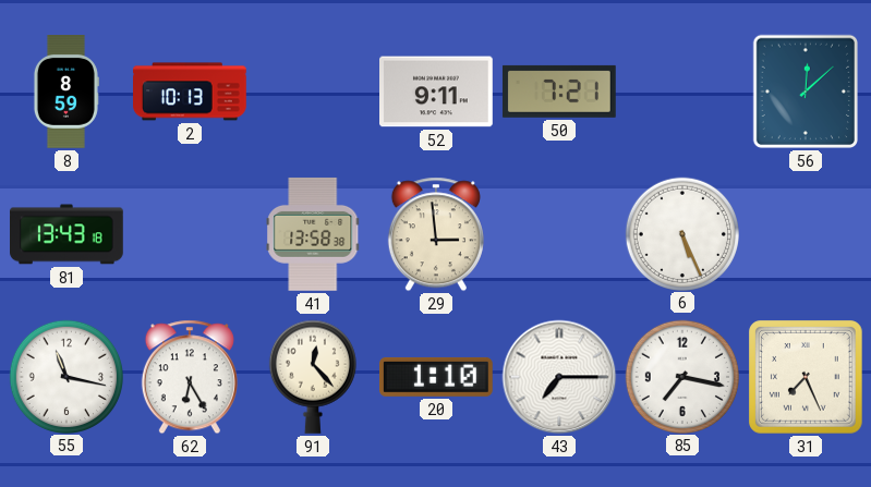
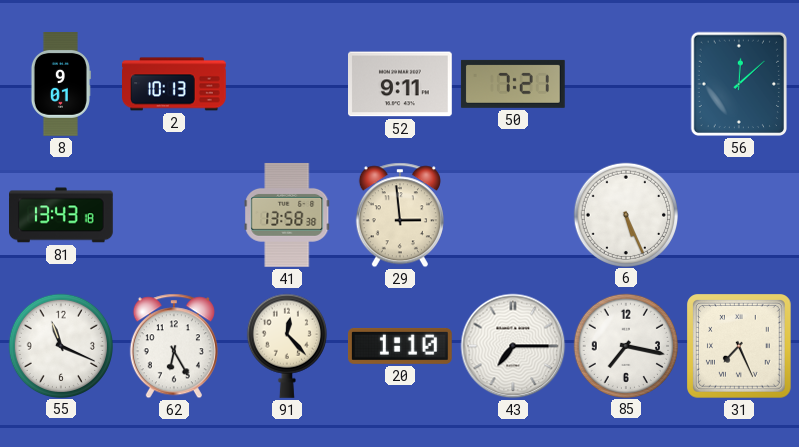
8: 8:59 -> 9:01 (60, 85)
55: 11:17 -> 11:19 (60, 345)
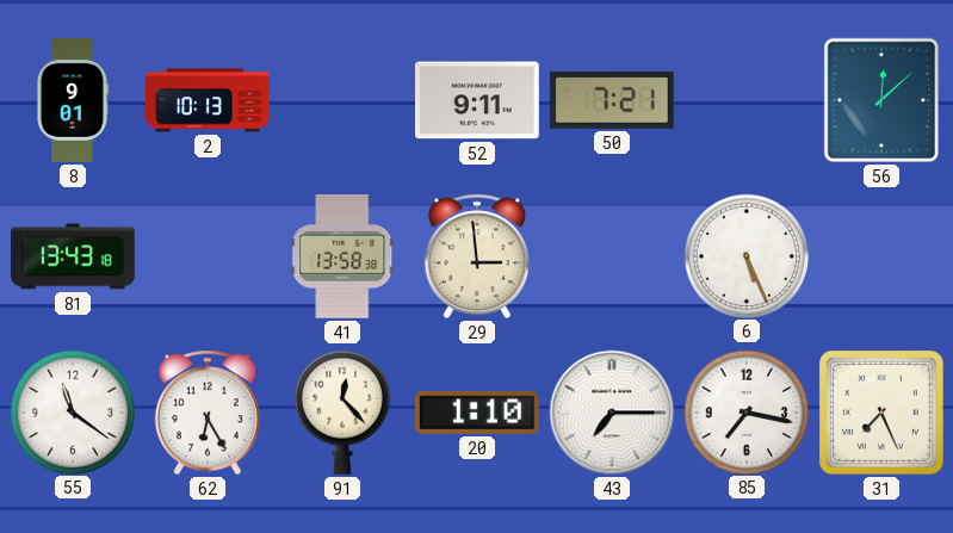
55: 11:19 -> 11:21 (72, 411)
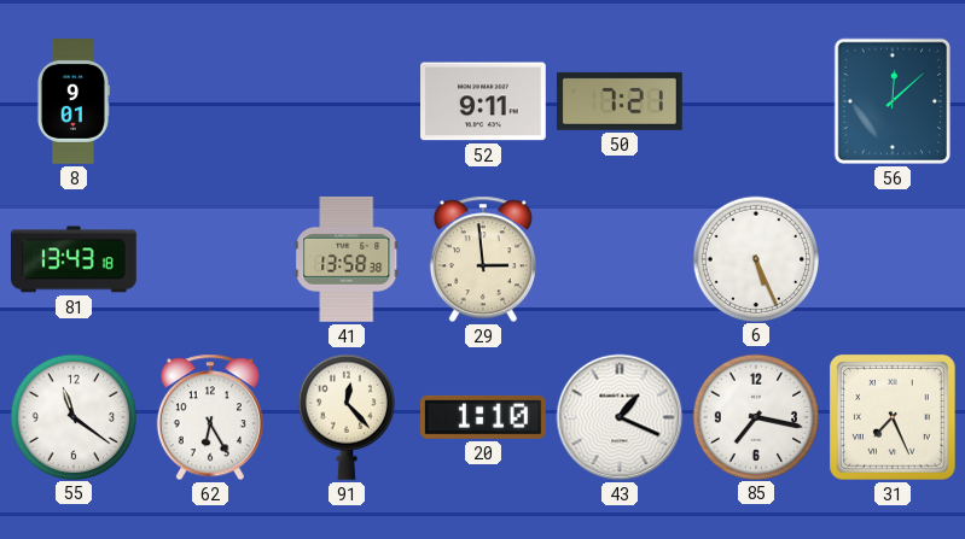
2: 10:13 -> none (209, 100)
43: 7:15 -> 1:19 (620, 417)
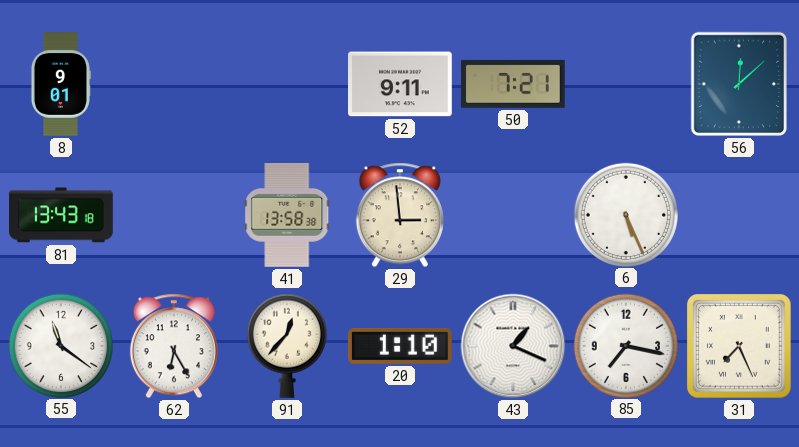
91: 12:23 -> 12:37 (287, 346)
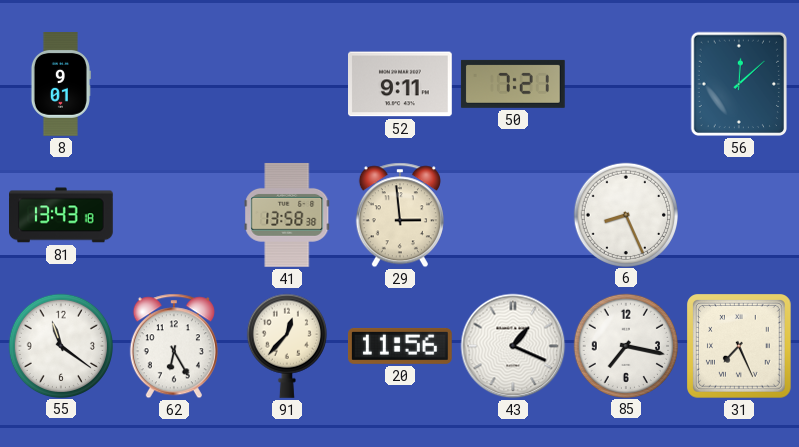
6: 5:26 -> 8:26 (625, 214)
20: 1:10 -> 11:56 (401, 346)
